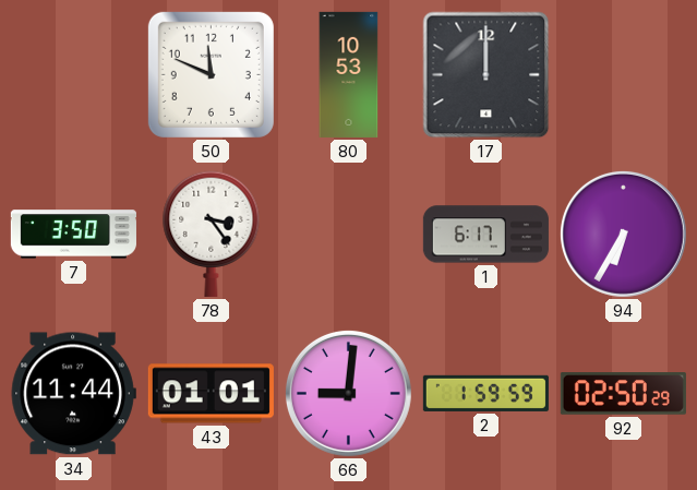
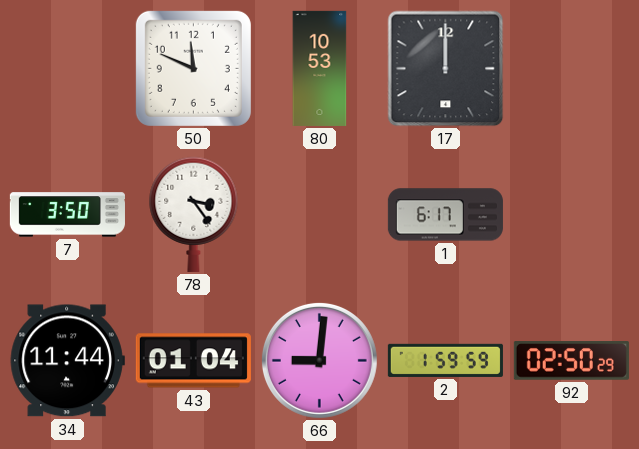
94: 6:35 -> none (623, 234)
43: 01:01 -> 01:04 (193, 361)
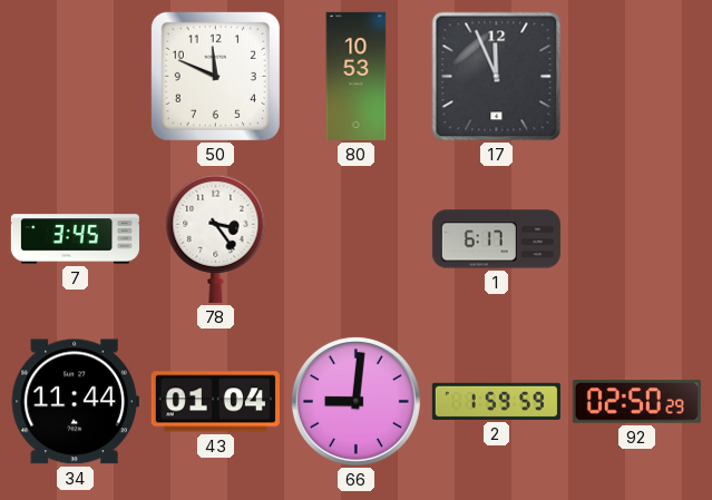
17: 12:00 -> 11:56 (497, 77)
7: 3:50 -> 3:45 (75, 239)
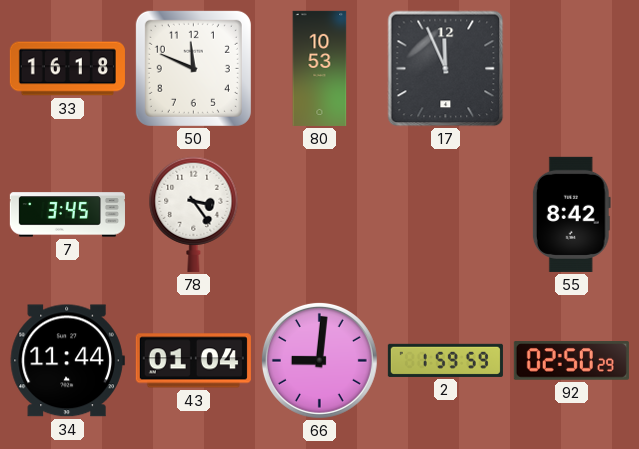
33: none -> 16:18 (67, 69)
1: 6:17 -> none (496, 239)
55: none -> 8:42 (571, 214)
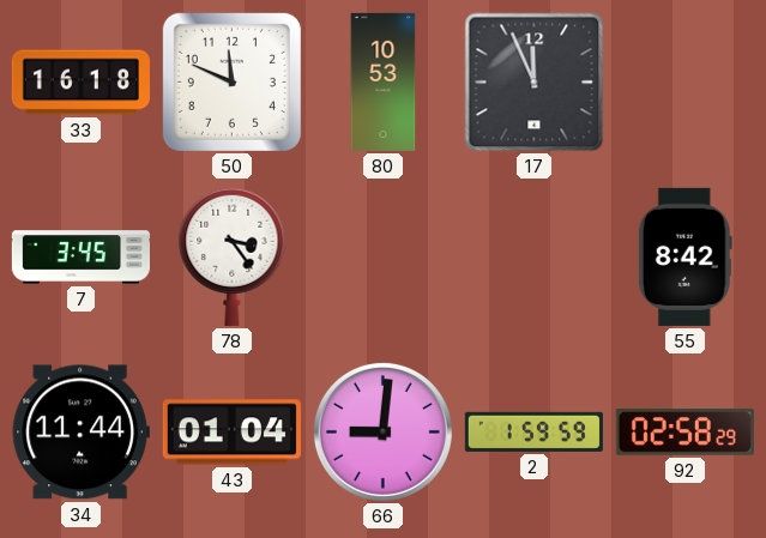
92: 02:50 -> 02:58 (684, 433)
